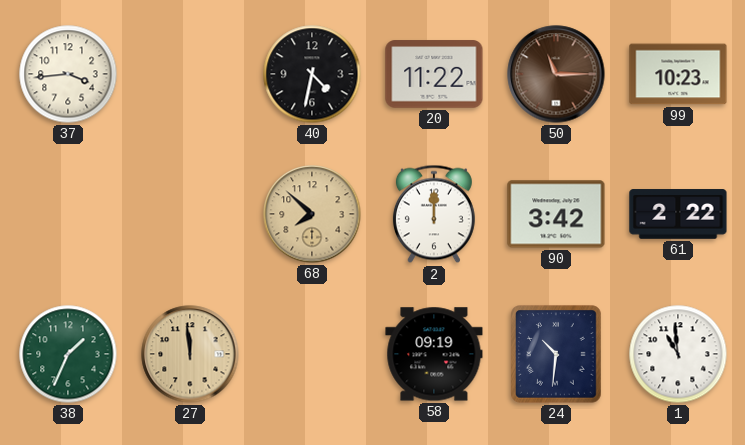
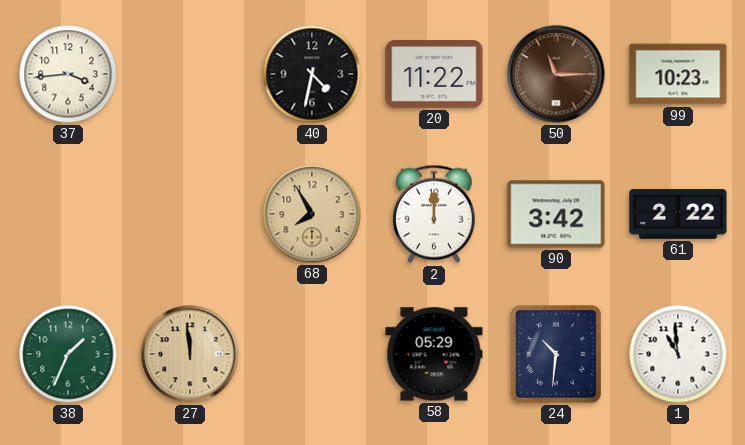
68: 7:52 -> 7:55 (312, 214)
58: 09:19 -> 05:29 (434, 354)
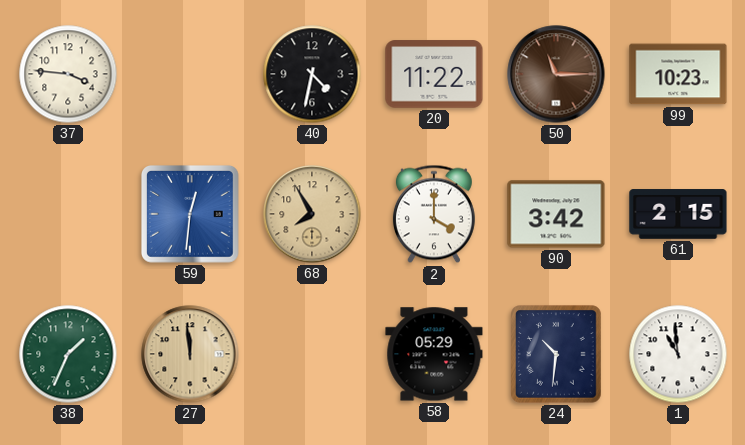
37: 3:44 -> 3:46 (68, 74)
59: none -> 12:31 (191, 215)
2: 12:00 -> 4:00 (434, 214)
61: 2:22 -> 2:15 (678, 214)
